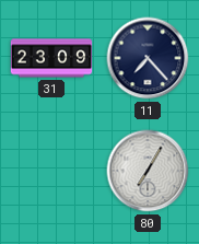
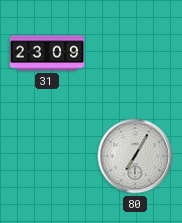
11: 7:23 -> none (148, 58)
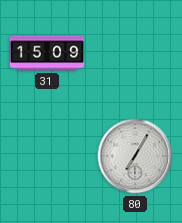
31: 23:09 -> 15:09 (47, 53)
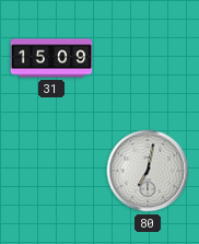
80: 7:05 -> 7:02 (148, 171)
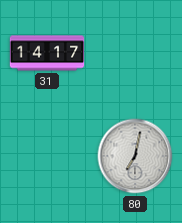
31: 15:09 -> 14:17 (47, 53)
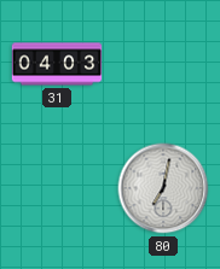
31: 14:17 -> 04:03 (57, 64)
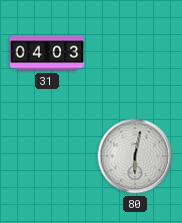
80: 7:02 -> 6:02 (135, 156)
